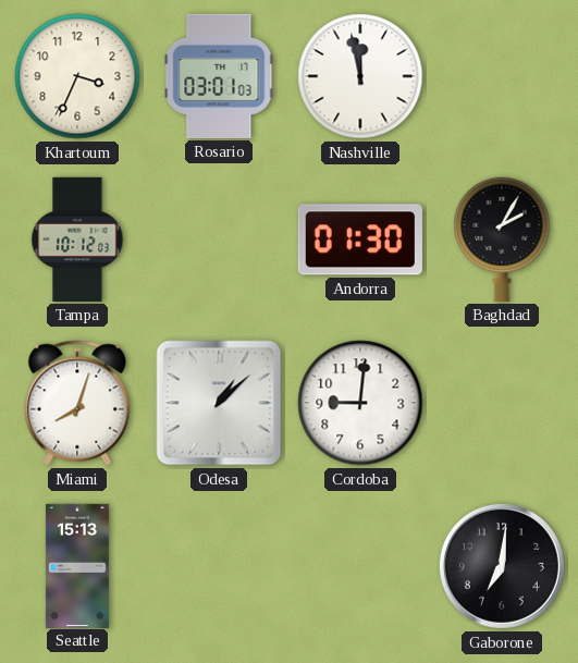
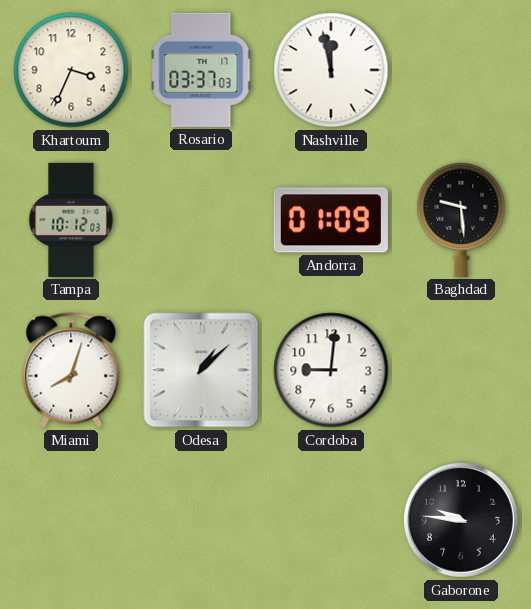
Rosario: 03:01 -> 03:37 (201, 70)
Andorra: 01:30 -> 01:09 (331, 220)
Baghdad: 2:05 -> 9:29 (461, 220)
Seattle: 15:13 -> none (77, 565)
Gaborone: 7:01 -> 9:46 (461, 520)
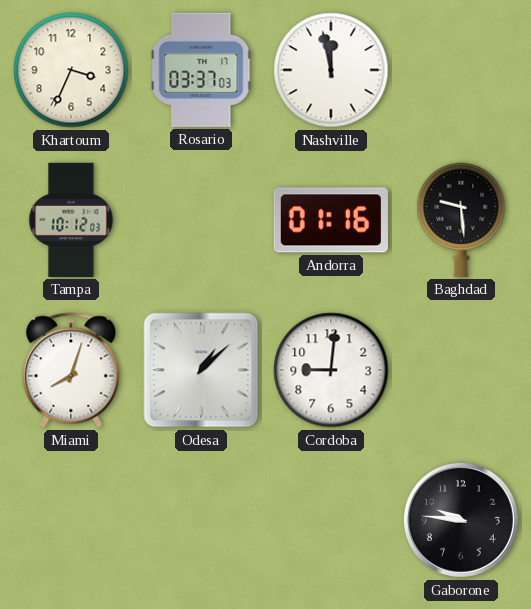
Andorra: 01:09 -> 01:16 (331, 220)
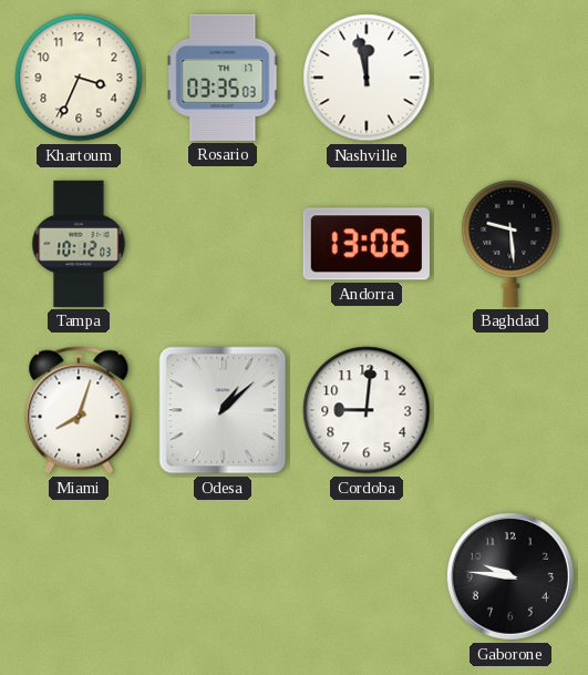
Rosario: 03:37 -> 03:35 (223, 78)
Andorra: 01:16 -> 13:06 (367, 244)
